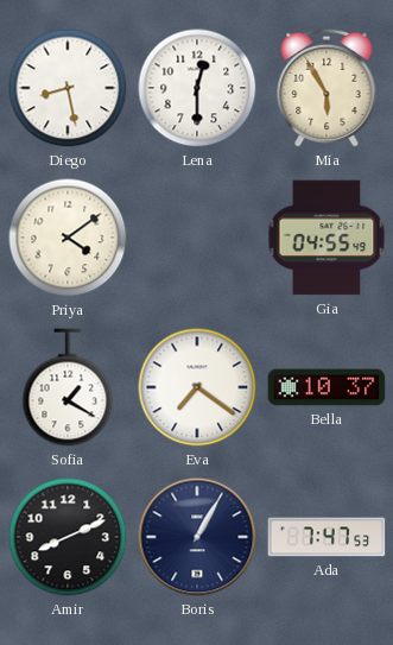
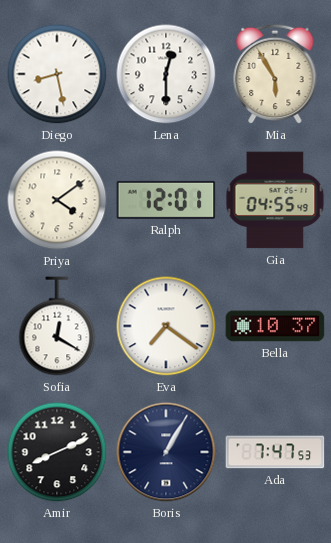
Ralph: none -> 12:01 (166, 200)
Sofia: 1:20 -> 12:20 (57, 326)
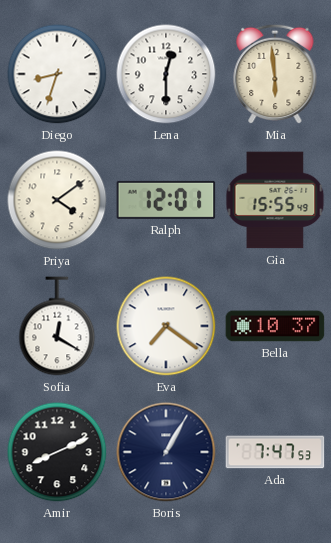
Diego: 8:28 -> 8:33 (57, 74)
Mia: 5:55 -> 5:59 (275, 74)
Gia: 04:55 -> 15:55 (275, 200)
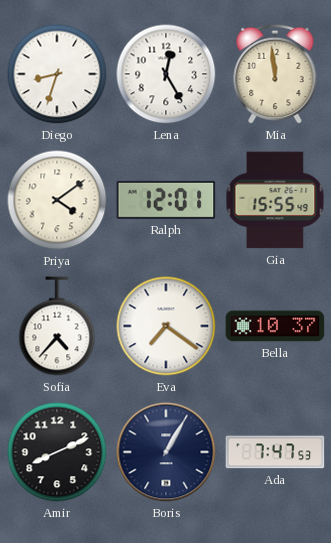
Lena: 12:30 -> 12:25 (166, 74)
Mia: 5:59 -> 11:59 (275, 74)
Sofia: 12:20 -> 4:37 (57, 326)
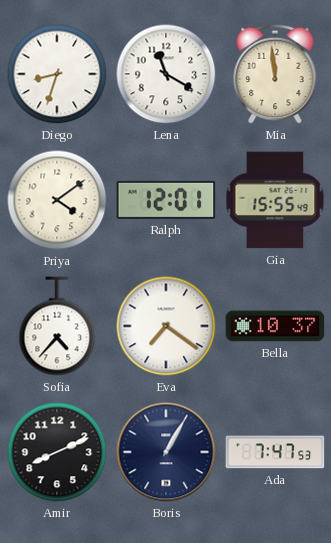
Lena: 12:25 -> 11:20 (166, 74)
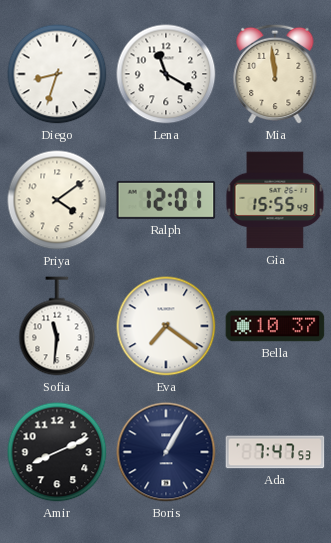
Sofia: 4:37 -> 11:31 (57, 326)
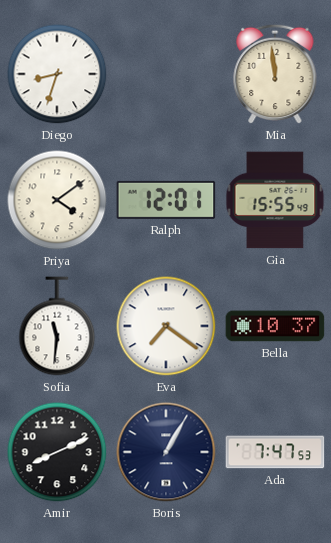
Lena: 11:20 -> none (166, 74)
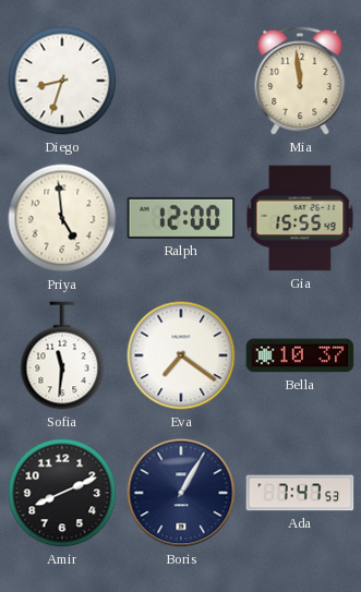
Priya: 4:09 -> 4:59 (62, 218)
Ralph: 12:01 -> 12:00 (181, 218)
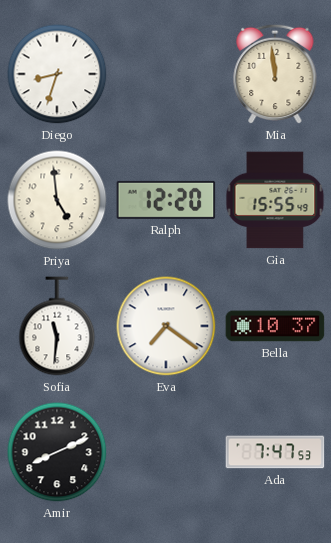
Ralph: 12:00 -> 12:20 (166, 200)
Boris: 1:05 -> none (181, 493)
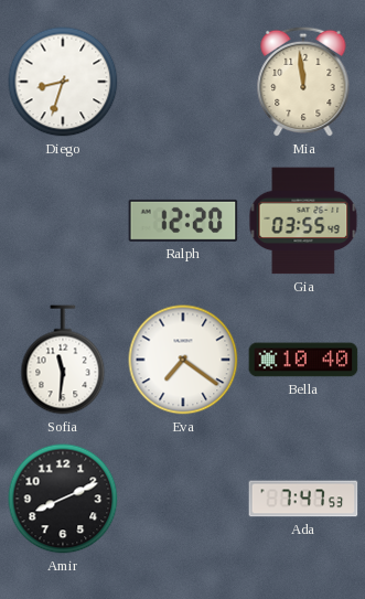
Priya: 4:59 -> none (57, 200)
Gia: 15:55 -> 03:55 (303, 221)
Bella: 10:37 -> 10:40 (303, 360)
